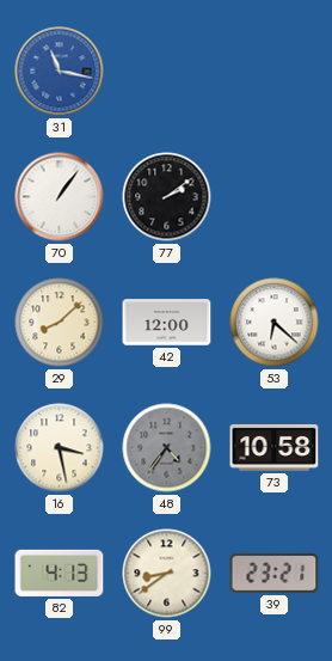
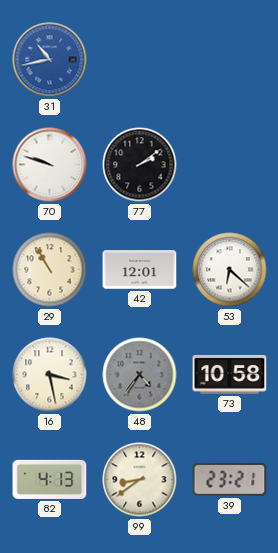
31: 11:17 -> 10:43 (50, 60)
70: 1:06 -> 9:48 (50, 165)
29: 8:08 -> 10:55 (50, 270)
42: 12:00 -> 12:01 (140, 270)
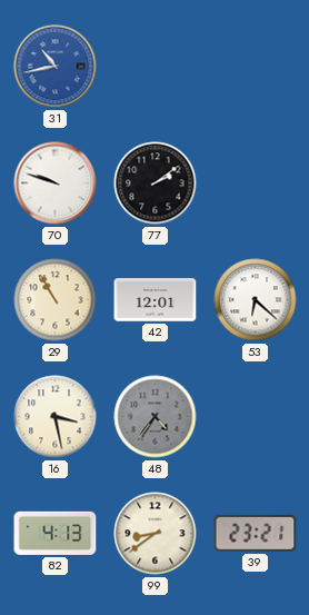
73: 10:58 -> none (230, 374)
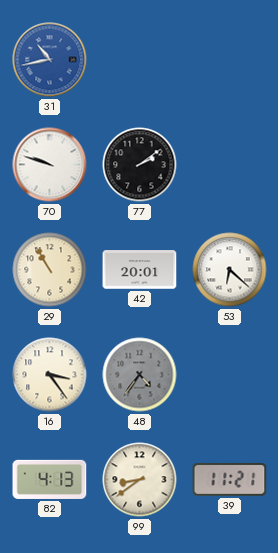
42: 12:01 -> 20:01 (140, 270)
16: 3:28 -> 3:24 (50, 375)
39: 23:21 -> 11:21 (230, 479)
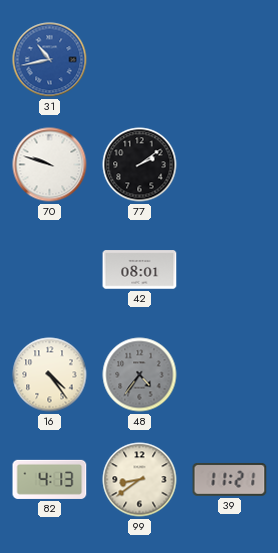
29: 10:55 -> none (50, 270)
42: 20:01 -> 08:01 (140, 270)
53: 6:22 -> none (230, 270)
16: 3:24 -> 4:24 (50, 375)
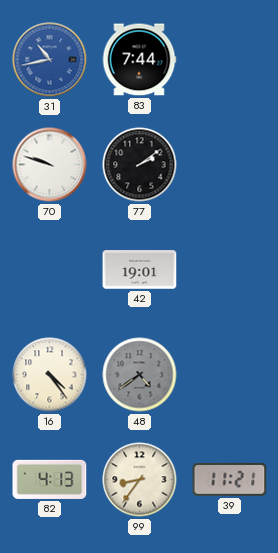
83: none -> 7:44 (139, 60)
42: 08:01 -> 19:01 (140, 270)
48: 4:36 -> 4:39 (140, 375)
99: 8:39 -> 8:36 (140, 480)
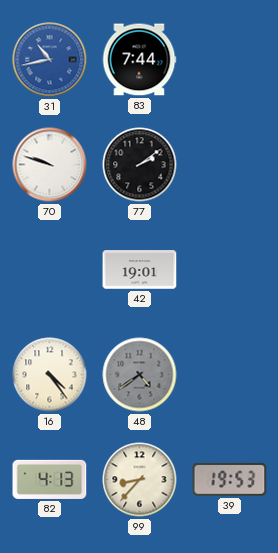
99: 8:36 -> 8:37 (140, 480)
39: 11:21 -> 19:53 (230, 479)
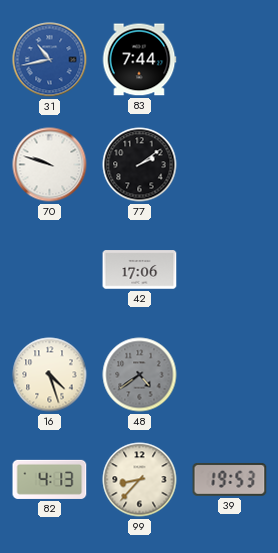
42: 19:01 -> 17:06 (140, 270)
16: 4:24 -> 4:27 (50, 375)
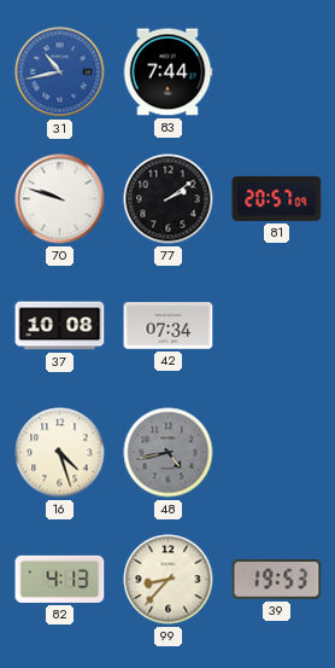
81: none -> 20:57 (277, 198)
37: none -> 10:08 (60, 326)
42: 17:06 -> 07:34 (169, 326)
48: 4:39 -> 4:43 (169, 453)
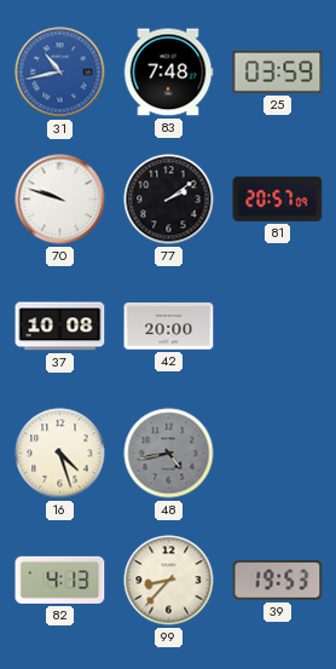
83: 7:44 -> 7:48 (168, 73)
25: none -> 03:59 (278, 71)
42: 07:34 -> 20:00 (169, 327)
